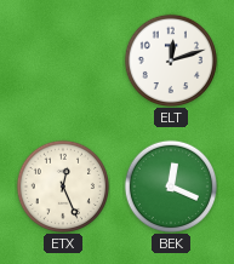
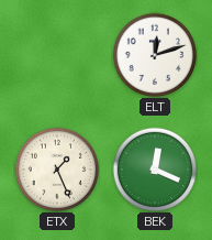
ETX: 12:26 -> 1:26 (56, 168)
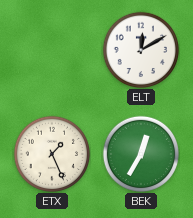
ELT: 12:12 -> 12:10 (140, 49)
BEK: 12:19 -> 12:35 (140, 153)
